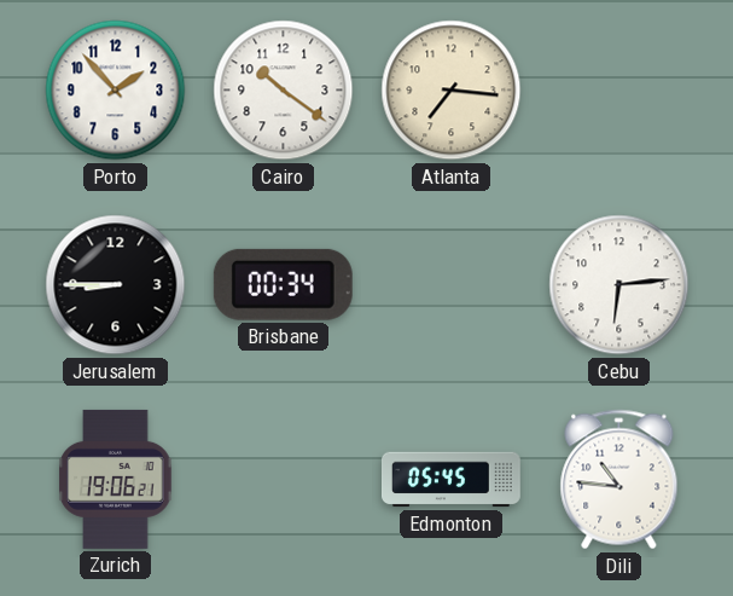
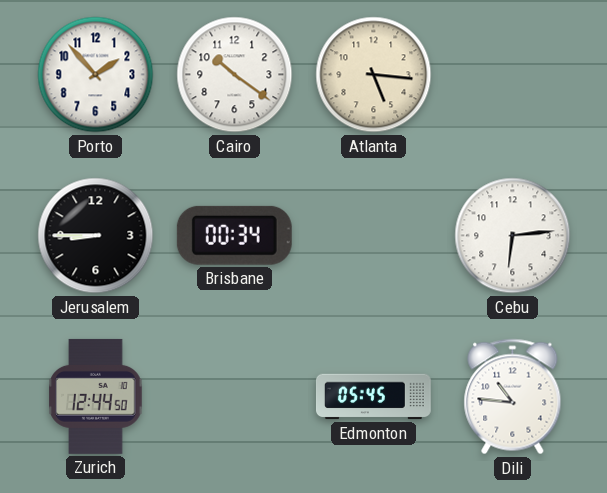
Atlanta: 7:16 -> 5:16 (374, 75)
Zurich: 19:06 -> 12:44 (96, 396)
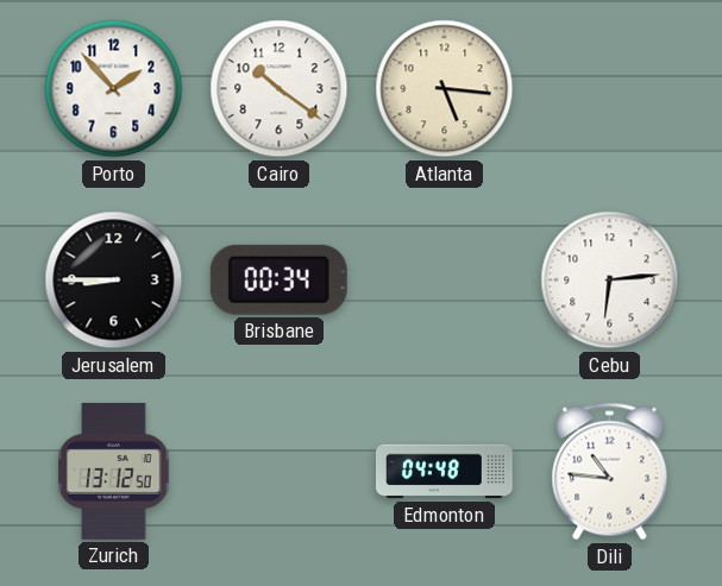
Zurich: 12:44 -> 13:12 (114, 471)
Edmonton: 05:45 -> 04:48 (444, 472)
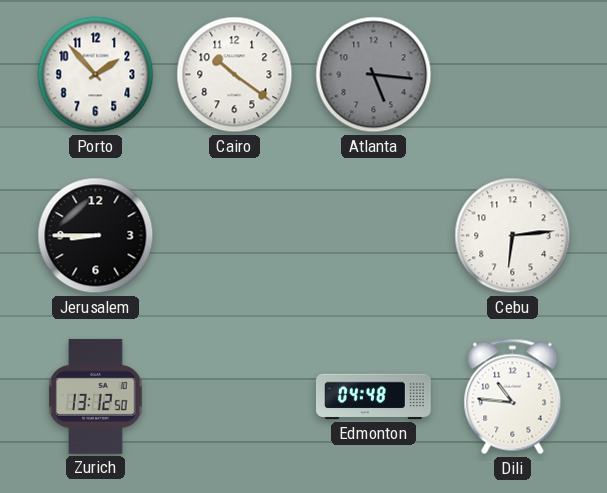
Atlanta dial: cream -> grey (374, 75)
Brisbane: 00:34 -> none (278, 279)
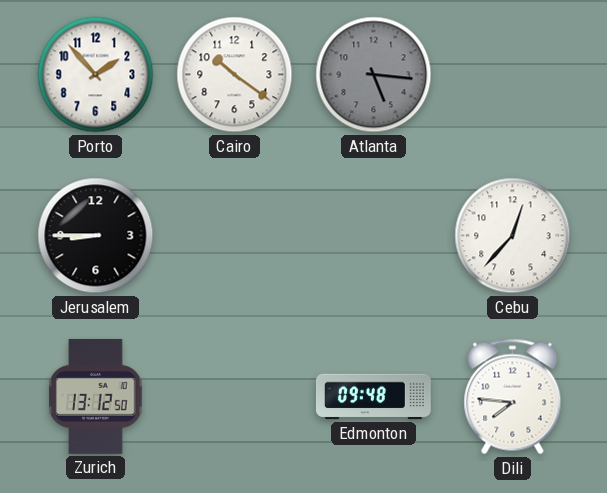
Cebu: 6:14 -> 12:37 (513, 236)
Edmonton: 04:48 -> 09:48 (373, 397)
Dili: 10:46 -> 7:46 (513, 397)
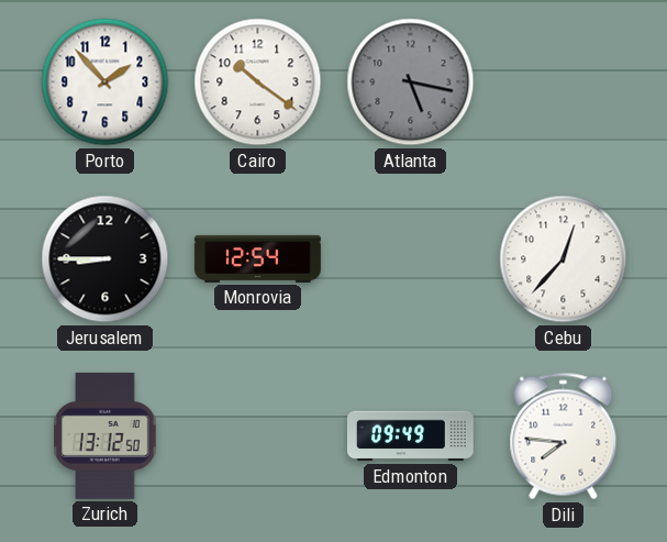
Atlanta: 5:16 -> 5:17 (411, 82)
Monrovia: none -> 12:54 (258, 258)
Edmonton: 09:48 -> 09:49 (410, 436)
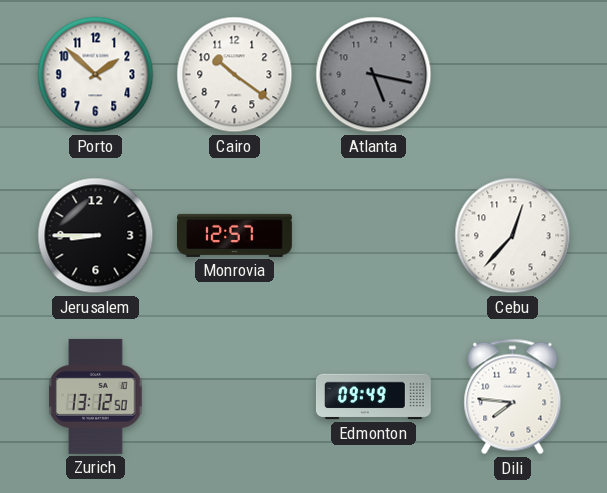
Porto: 1:53 -> 1:52 (96, 75)
Monrovia: 12:54 -> 12:57 (235, 235)
